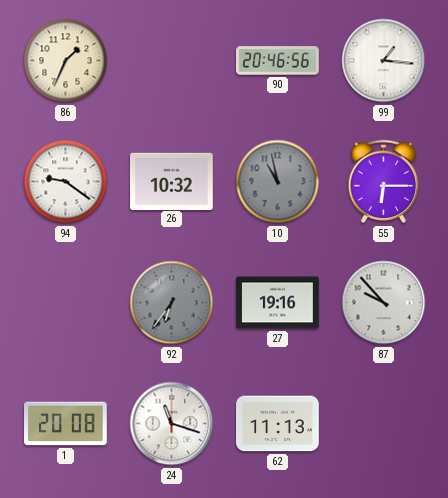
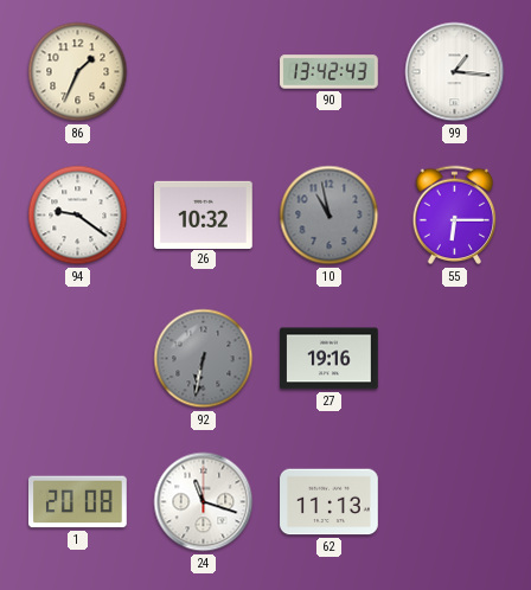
90: 20:46 -> 13:42 (330, 72)
92: 6:36 -> 6:32 (204, 359)
87: 9:53 -> none (384, 303)
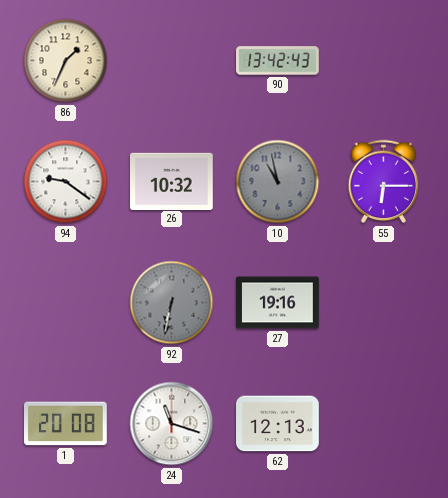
99: 1:16 -> none (455, 72)
62: 11:13 -> 12:13 (278, 424)
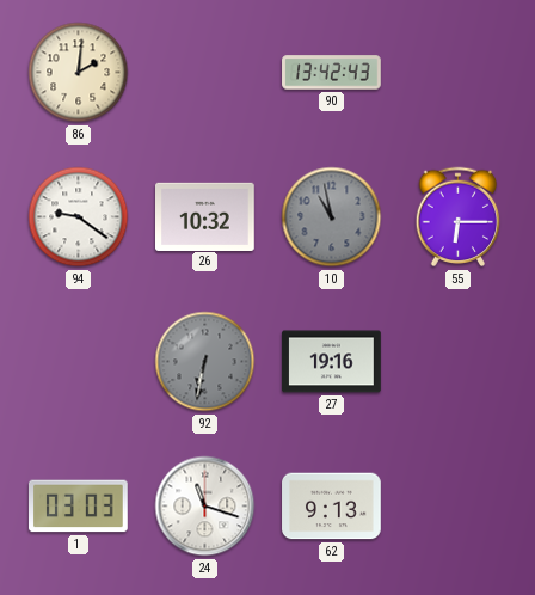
86: 1:34 -> 2:01 (79, 73)
1: 20:08 -> 03:03 (79, 507)
62: 12:13 -> 9:13 (332, 507)
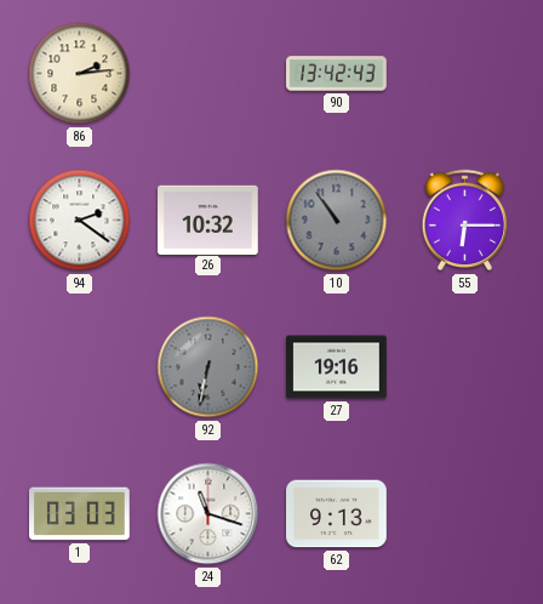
86: 2:01 -> 2:14 (80, 74)
94: 9:21 -> 2:21 (80, 221)
10: 10:58 -> 10:54 (337, 221)
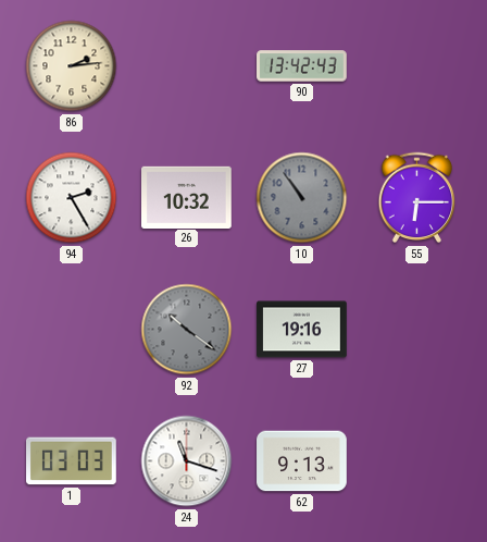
94: 2:21 -> 2:25 (72, 198)
92: 6:32 -> 10:21 (187, 330)
